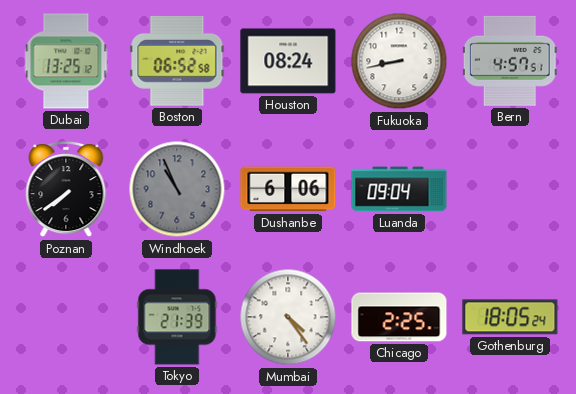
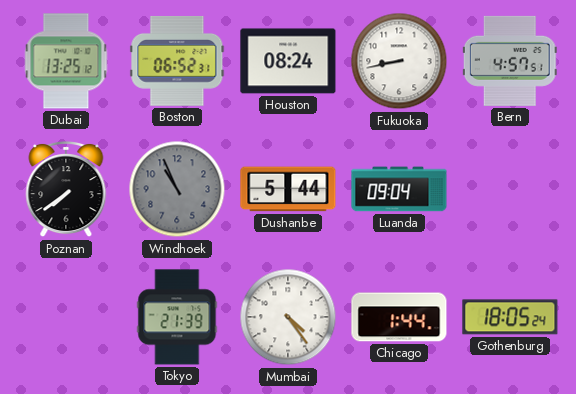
Boston: 06:52:58 -> 06:52:31 (177, 61)
Dushanbe: 6:06 -> 5:44 (288, 189)
Chicago: 2:25 -> 1:44 (399, 317)
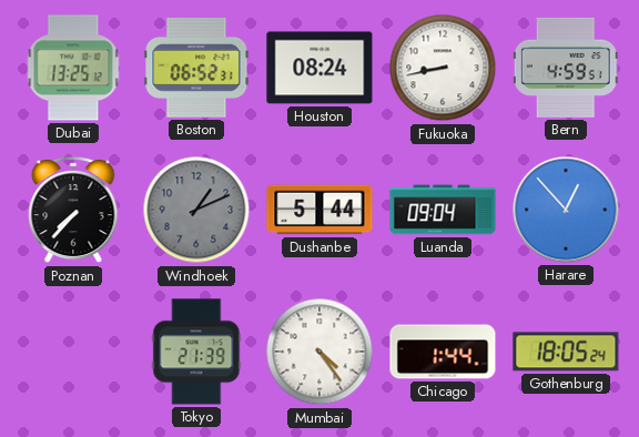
Bern: 4:57 -> 4:59 (566, 68)
Poznan: 7:39 -> 7:37 (73, 210)
Windhoek: 10:56 -> 1:11 (196, 210)
Harare: none -> 12:53 (566, 210)
